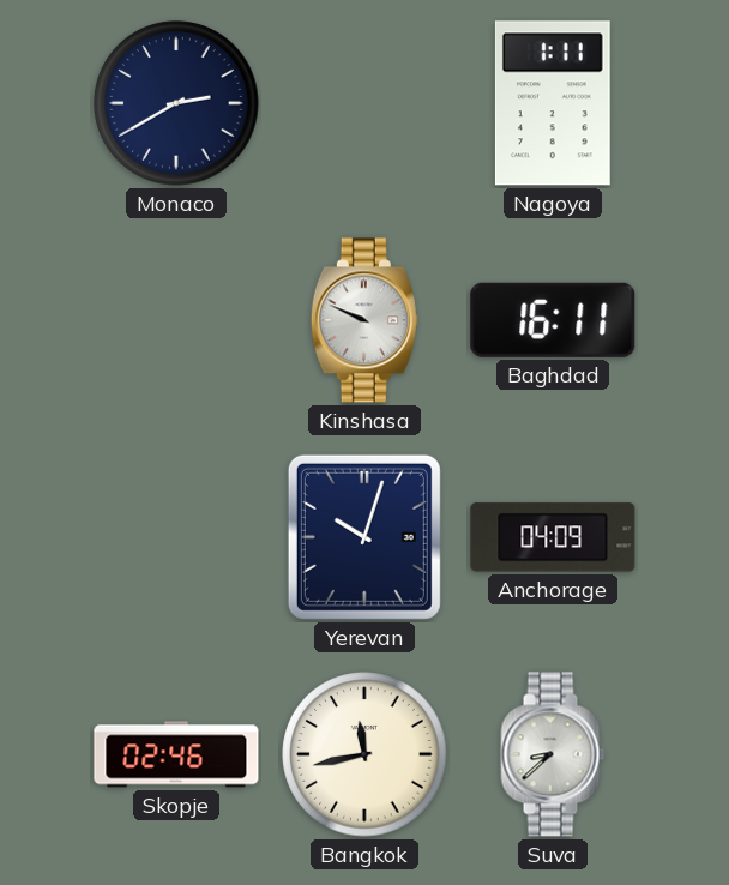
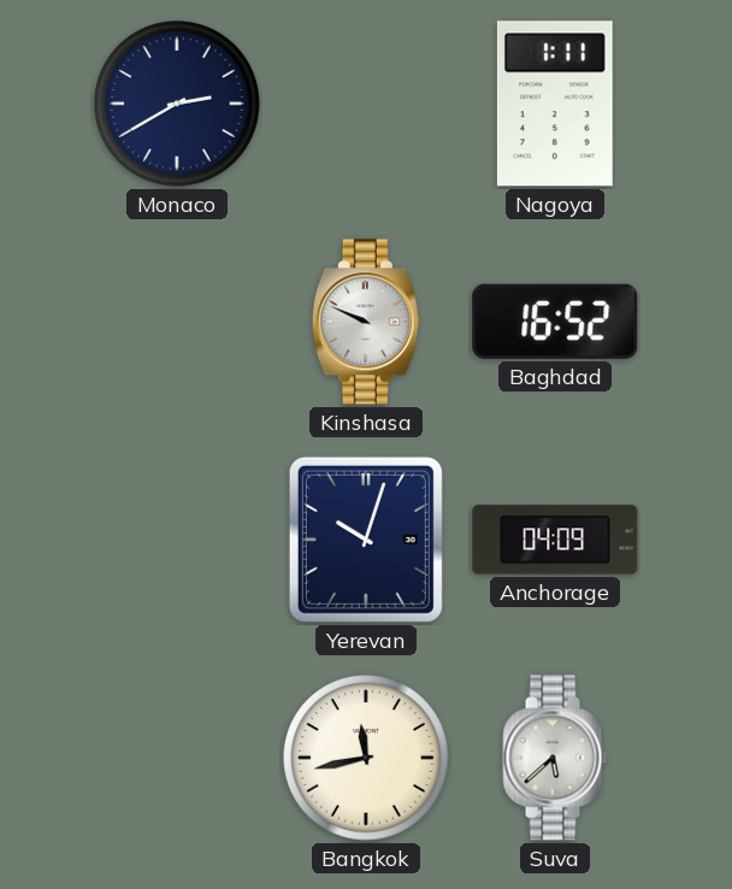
Baghdad: 16:11 -> 16:52 (555, 322)
Skopje: 02:46 -> none (176, 754)
Suva: 8:38 -> 5:38 (555, 758)
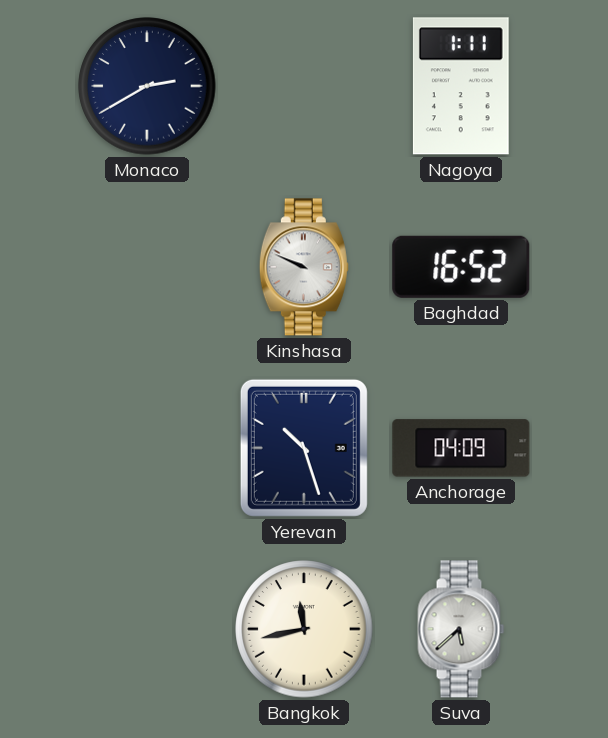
Yerevan: 10:03 -> 10:27 (304, 448)
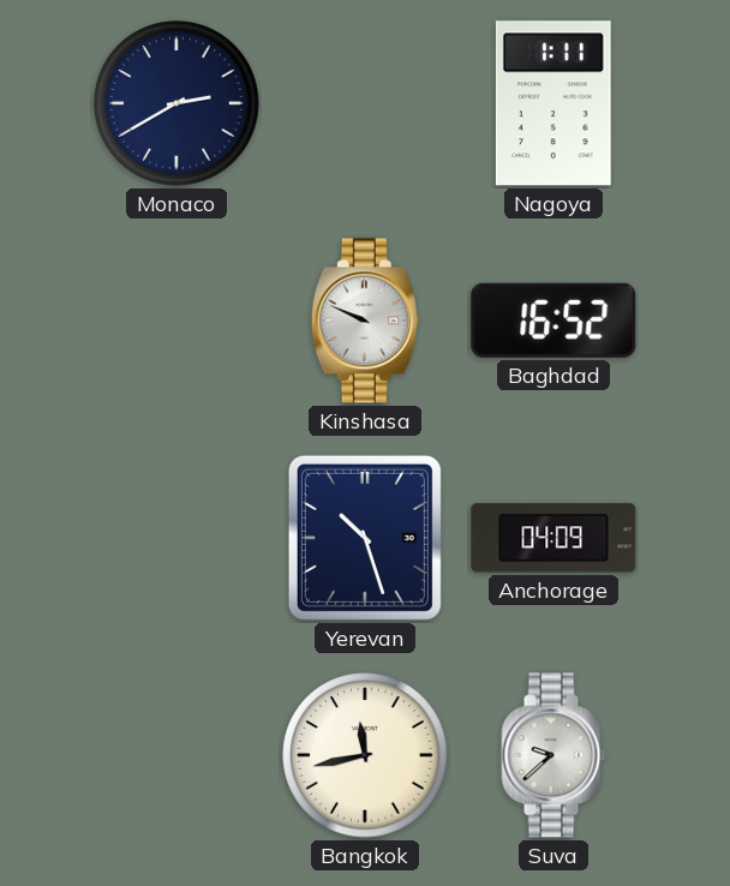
Suva: 5:38 -> 9:38 (554, 755)
